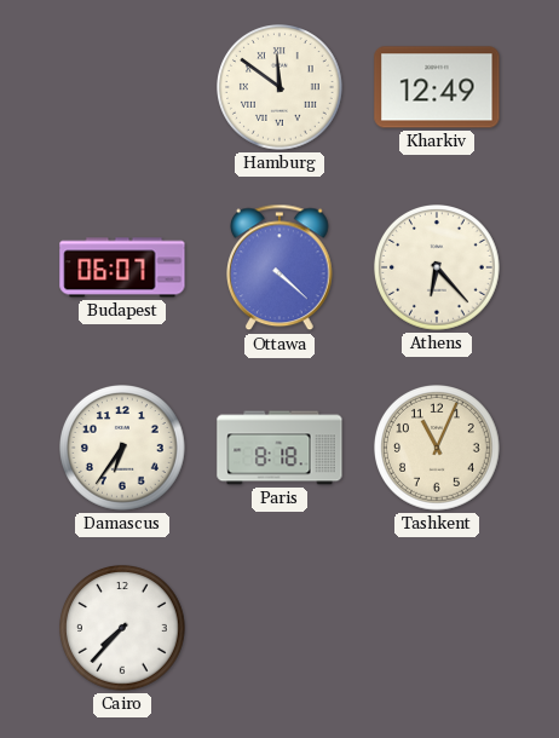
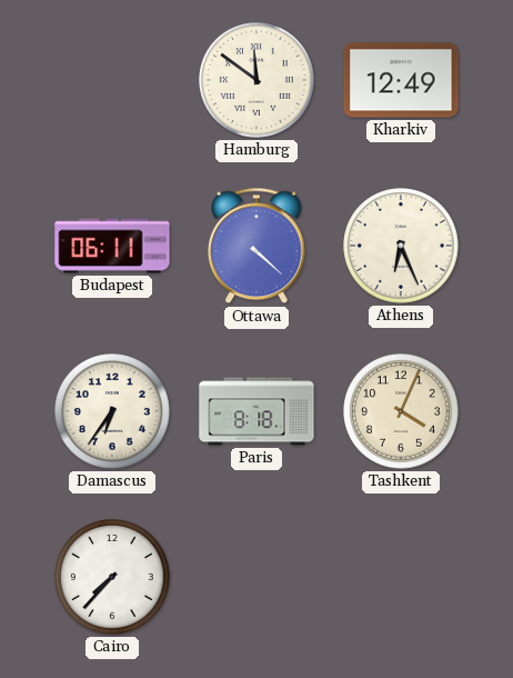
Budapest: 06:07 -> 06:11 (112, 246)
Athens: 6:23 -> 6:26 (402, 247)
Tashkent: 11:04 -> 4:04 (402, 412)
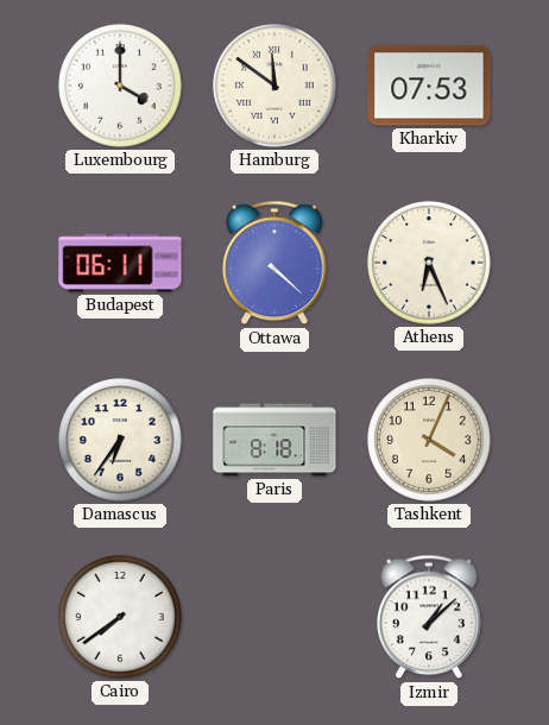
Luxembourg: none -> 4:00 (121, 87)
Kharkiv: 12:49 -> 07:53 (429, 86)
Cairo: 7:37 -> 7:39 (121, 618)
Izmir: none -> 1:08 (430, 617)
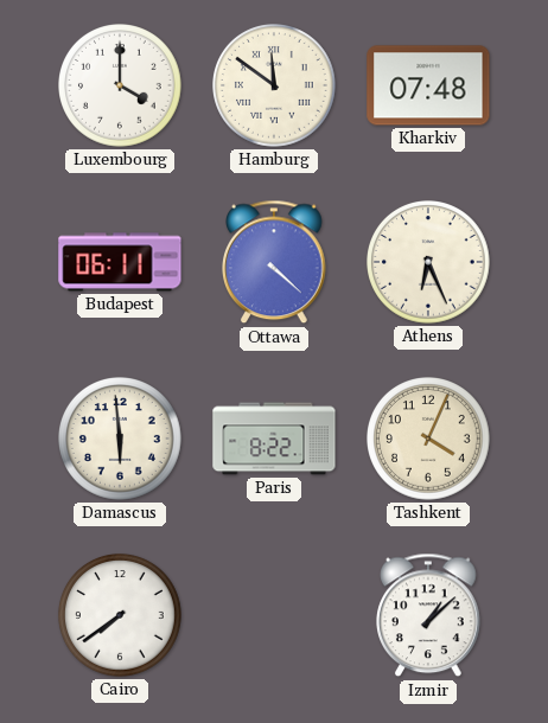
Kharkiv: 07:53 -> 07:48 (428, 85)
Damascus: 6:36 -> 5:59 (121, 440)
Paris: 8:18 -> 8:22 (274, 439)
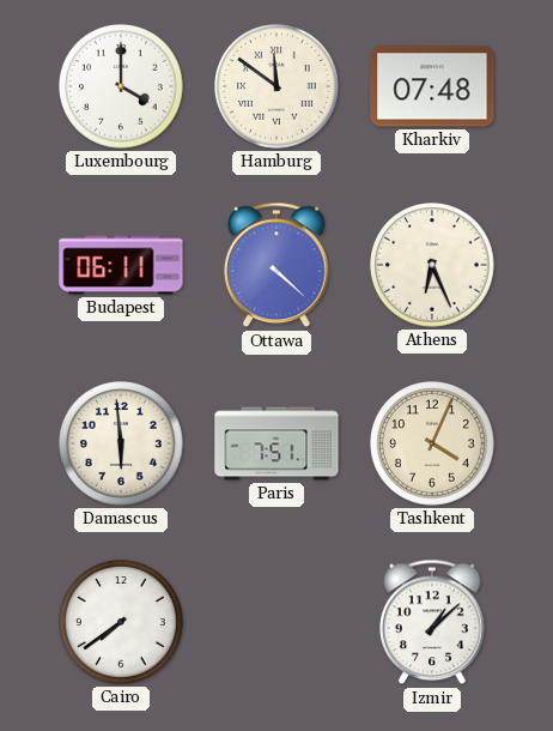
Paris: 8:22 -> 7:51 (276, 443)
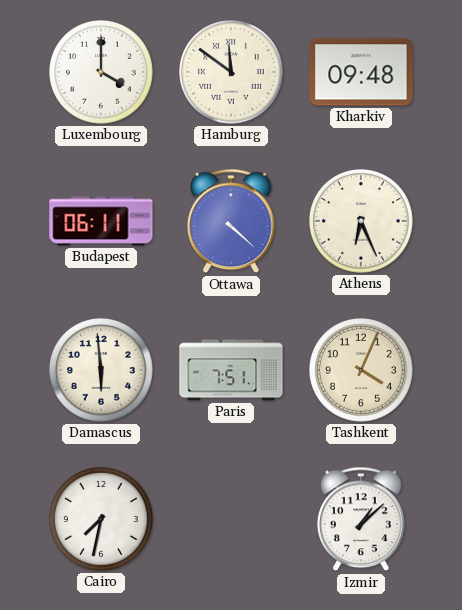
Kharkiv: 07:48 -> 09:48 (361, 72)
Cairo: 7:39 -> 7:32 (102, 520)
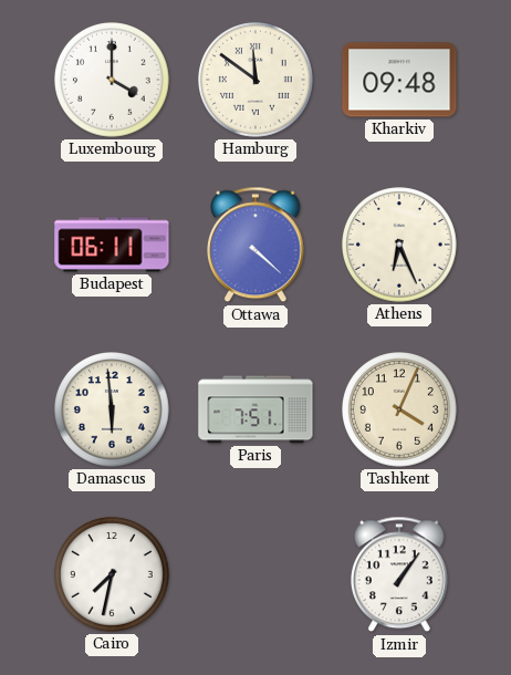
Izmir: 1:08 -> 1:06 (400, 574)
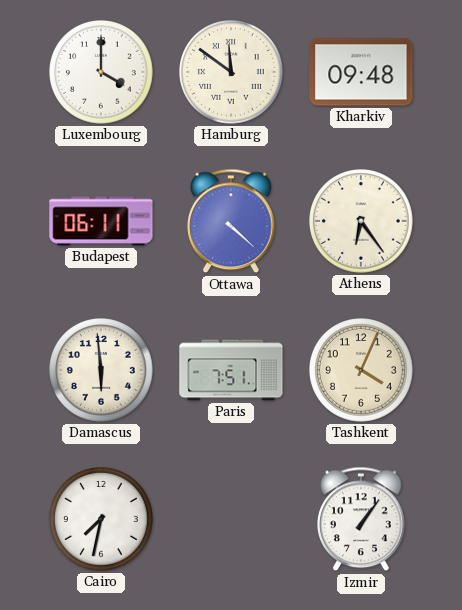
Athens: 6:26 -> 6:24 (362, 222)
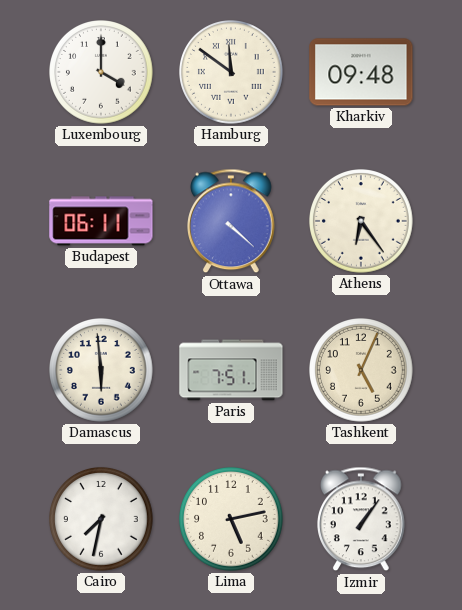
Tashkent: 4:04 -> 5:04 (362, 371)
Lima: none -> 5:13 (232, 520)
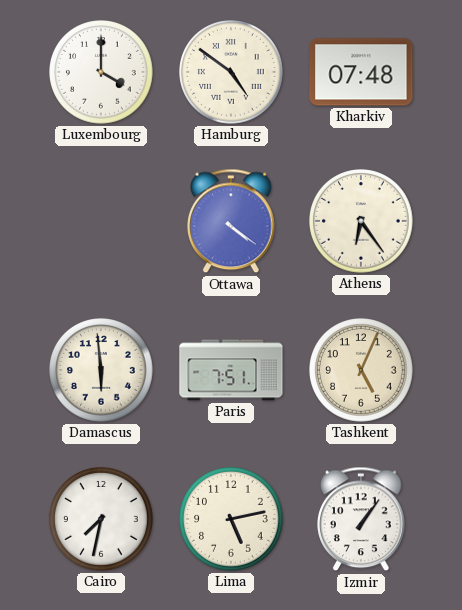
Hamburg: 11:51 -> 4:51 (232, 73)
Kharkiv: 09:48 -> 07:48 (361, 72)
Budapest: 06:11 -> none (101, 221)
Ottawa: 4:22 -> 4:21 (232, 221)
